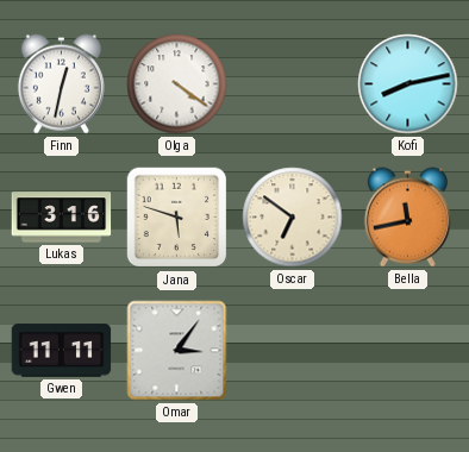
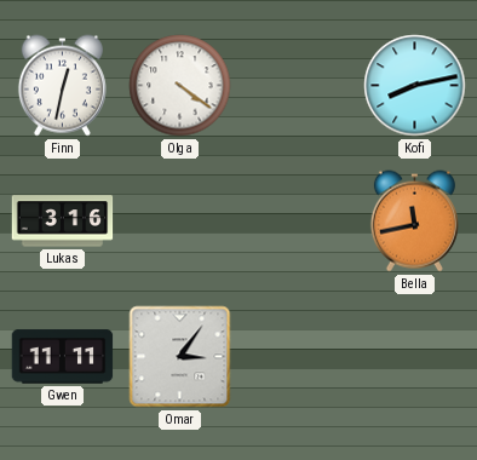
Jana: 5:48 -> none (177, 218)
Oscar: 6:51 -> none (293, 218)
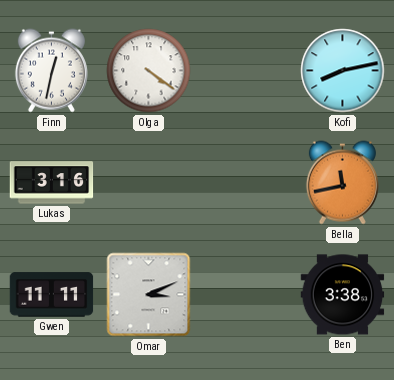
Omar: 3:06 -> 3:11 (149, 295)
Ben: none -> 3:38 (343, 295)
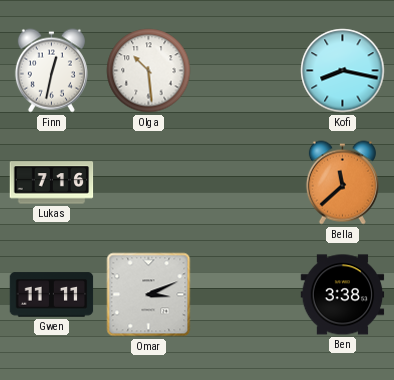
Olga: 4:21 -> 10:29 (149, 71)
Kofi: 8:13 -> 8:17 (343, 71)
Lukas: 3:16 -> 7:16 (52, 183)
Bella: 11:43 -> 11:38 (342, 183)
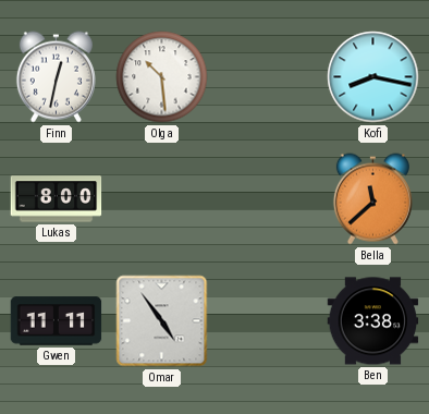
Lukas: 7:16 -> 8:00 (57, 199)
Omar: 3:11 -> 4:54 (162, 321)
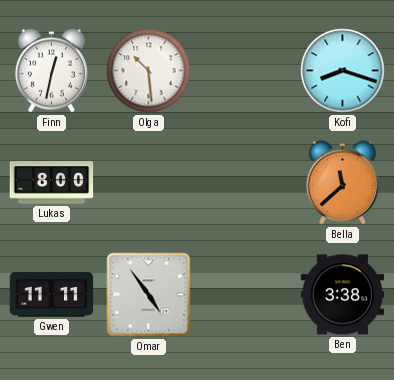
Kofi: 8:17 -> 8:18 (343, 71)
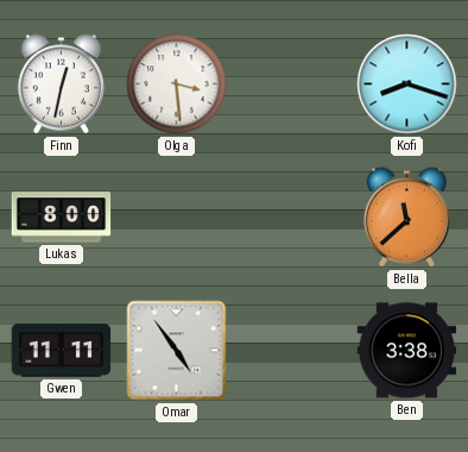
Olga: 10:29 -> 3:29 (177, 84)
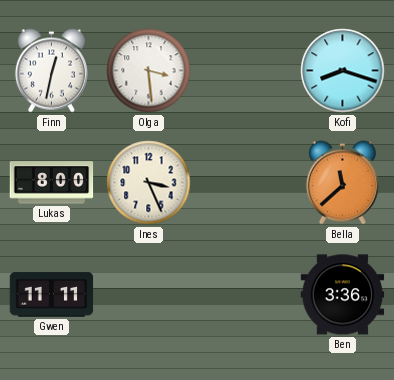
Ines: none -> 3:26 (149, 183)
Omar: 4:54 -> none (177, 351)
Ben: 3:38 -> 3:36 (343, 295)
